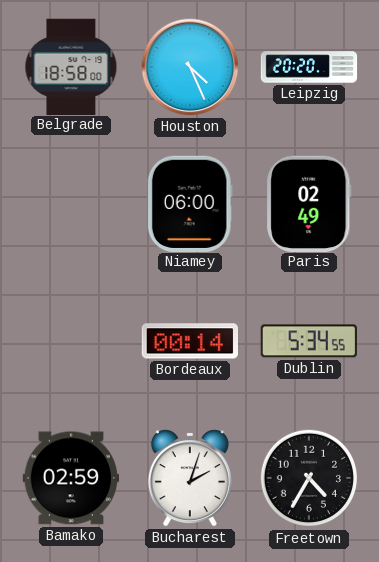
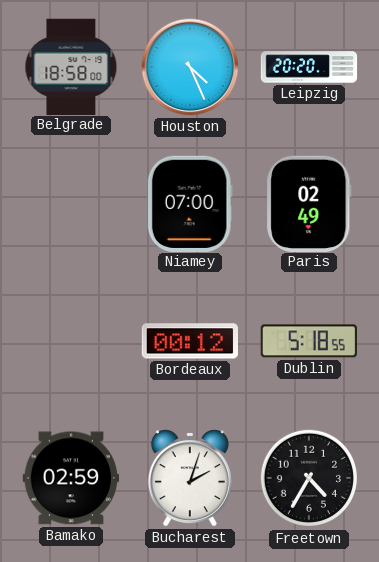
Niamey: 06:00 -> 07:00 (190, 203)
Bordeaux: 00:14 -> 00:12 (189, 341)
Dublin: 5:34 -> 5:18 (309, 341)
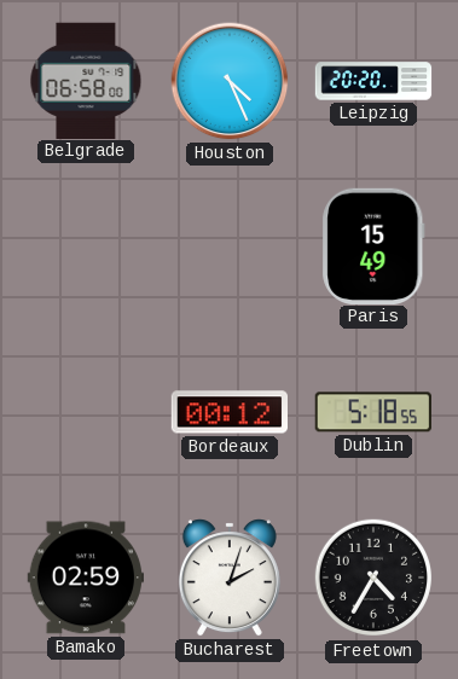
Belgrade: 18:58 -> 06:58 (86, 80)
Niamey: 07:00 -> none (190, 203)
Paris: 02:49 -> 15:49 (373, 245)
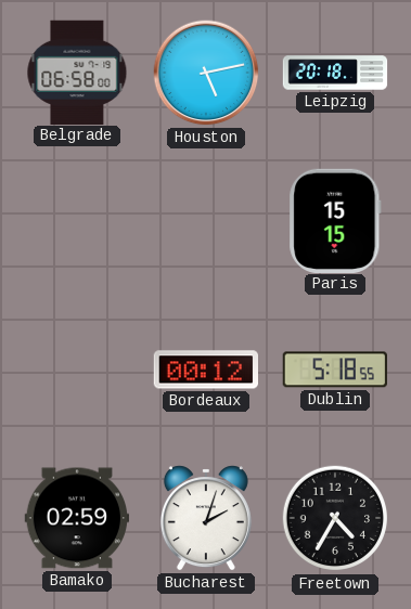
Houston: 4:26 -> 5:13 (206, 73)
Leipzig: 20:20 -> 20:18 (335, 73)
Paris: 15:49 -> 15:15 (335, 220)
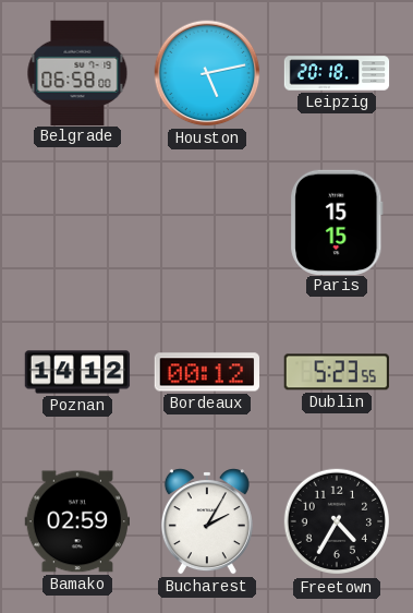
Poznan: none -> 14:12 (77, 372)
Dublin: 5:18 -> 5:23 (337, 372)
Bucharest: 2:03 -> 2:05 (207, 521)
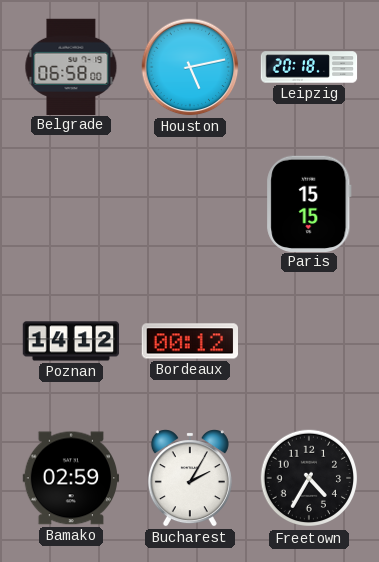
Dublin: 5:23 -> none (337, 372)
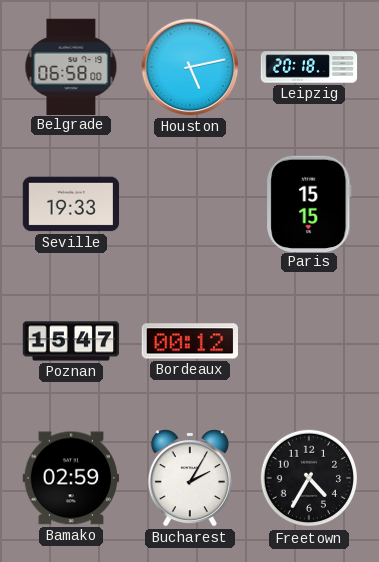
Seville: none -> 19:33 (71, 204)
Poznan: 14:12 -> 15:47 (71, 341)
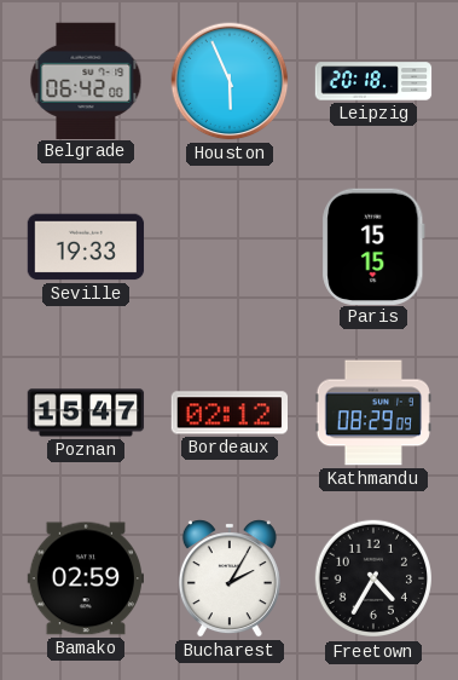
Belgrade: 06:58 -> 06:42 (86, 80)
Houston: 5:13 -> 5:56 (230, 81)
Bordeaux: 00:12 -> 02:12 (228, 413)
Kathmandu: none -> 08:29 (373, 413)
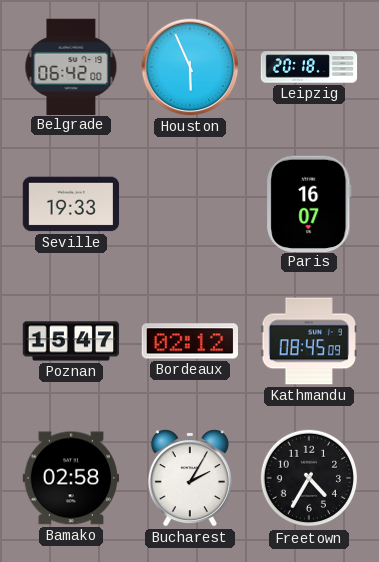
Paris: 15:15 -> 16:07 (309, 203)
Kathmandu: 08:29 -> 08:45 (309, 341)
Bamako: 02:59 -> 02:58 (71, 478)
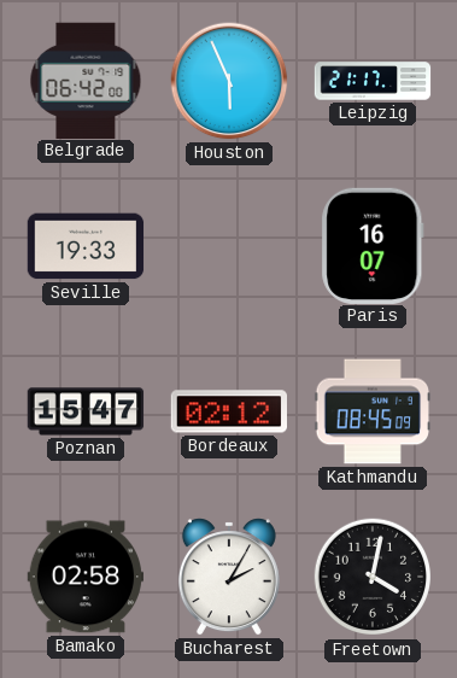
Leipzig: 20:18 -> 21:17 (373, 81)
Freetown: 4:35 -> 4:02 (373, 577)
